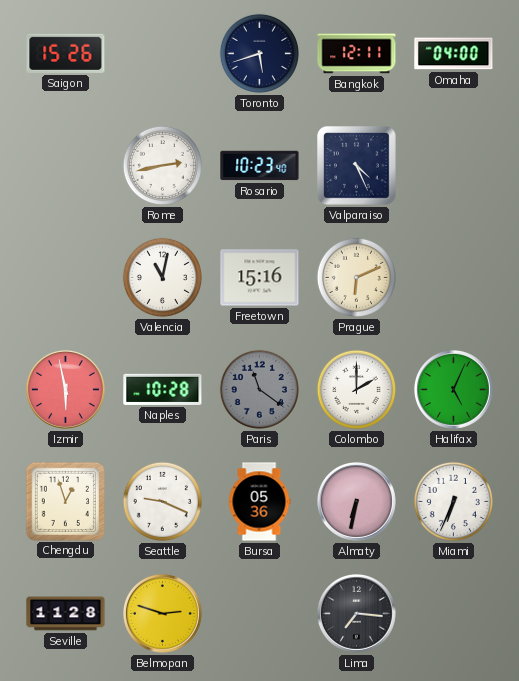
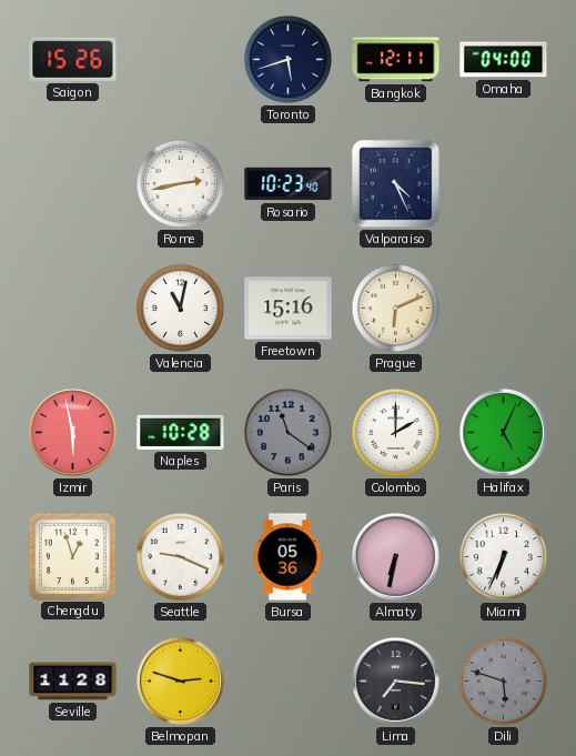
Dili: none -> 5:48 (503, 681)
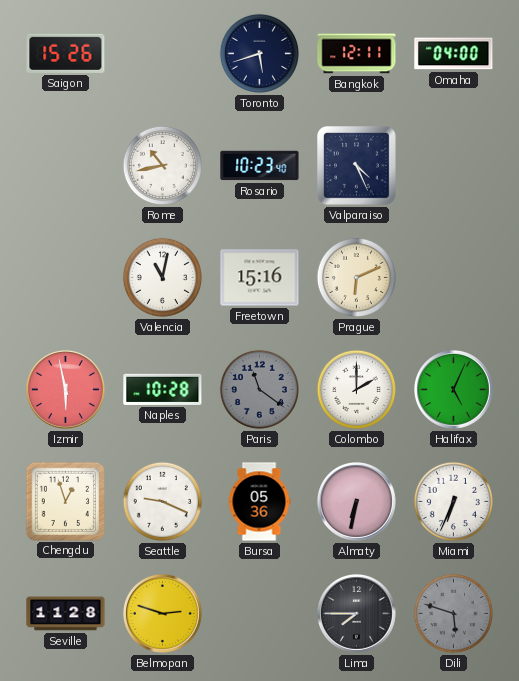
Rome: 2:43 -> 10:43 (162, 165)
Lima: 7:16 -> 7:45 (357, 614)
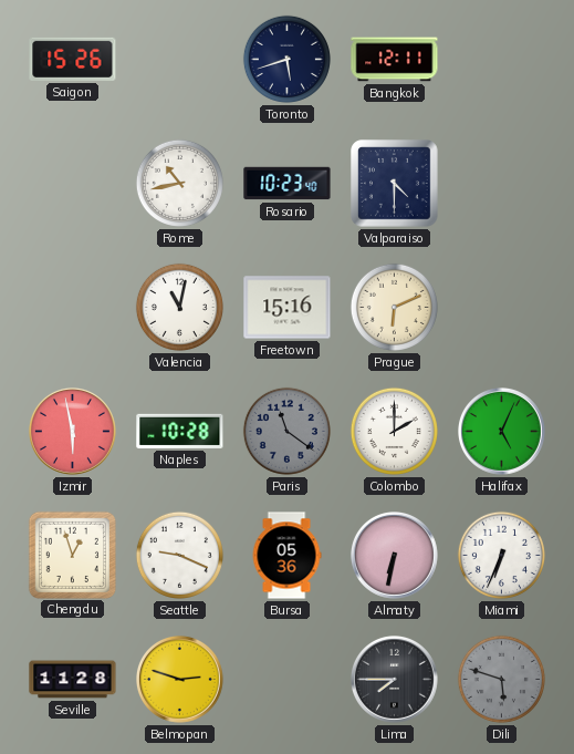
Omaha: 04:00 -> none (454, 54)
Valparaiso: 4:26 -> 4:30 (395, 184)
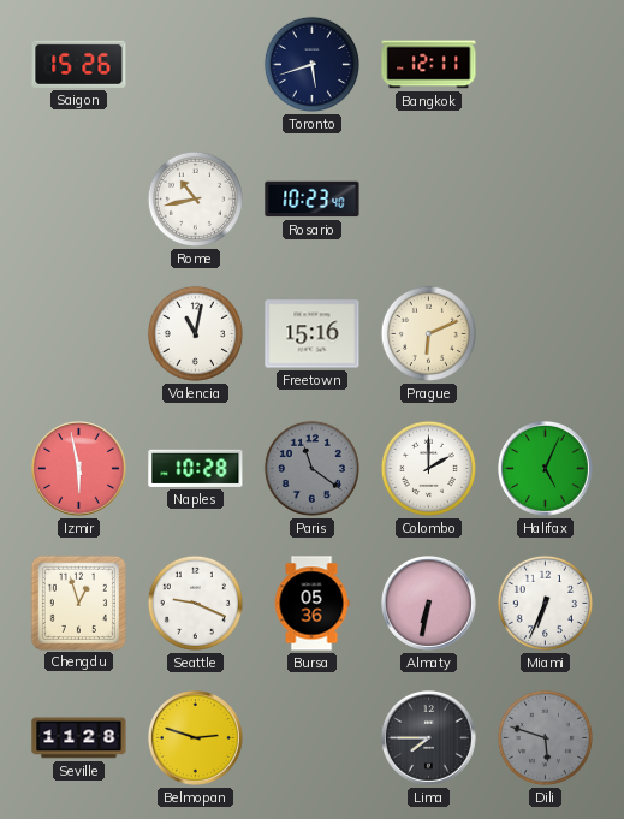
Valparaiso: 4:30 -> none (395, 184)
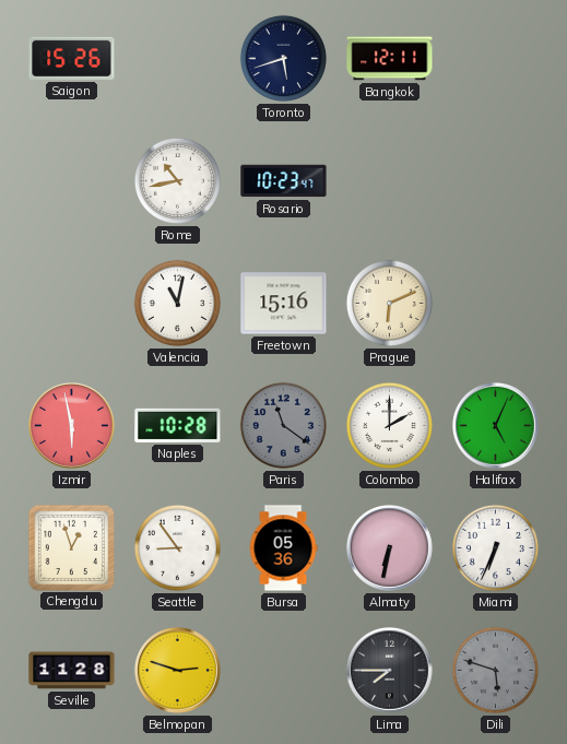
Rosario: 10:23:40 -> 10:23:47 (284, 181)
Seattle: 9:19 -> 8:54 (177, 547)
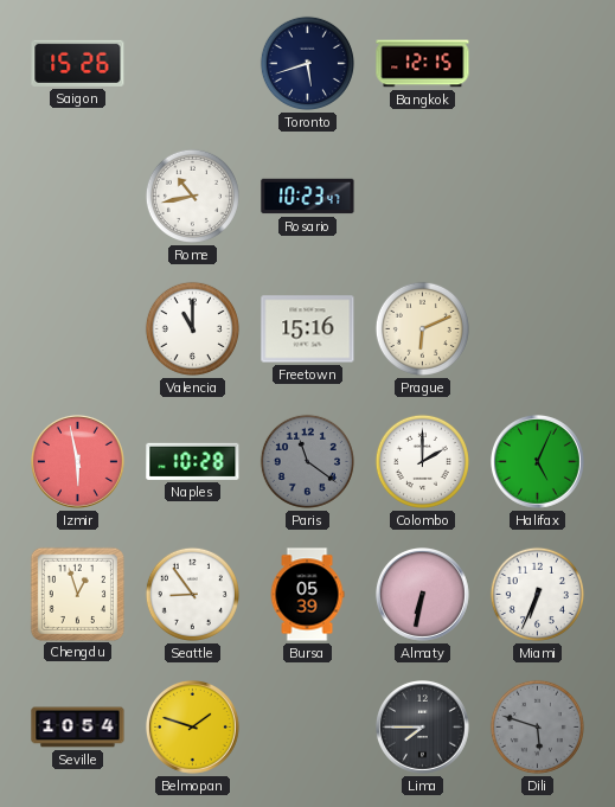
Bangkok: 12:11 -> 12:15 (423, 64)
Valencia: 11:02 -> 11:00 (192, 328)
Bursa: 05:36 -> 05:39 (307, 595)
Seville: 11:28 -> 10:54 (78, 728)
Belmopan: 2:48 -> 1:48 (193, 728)
